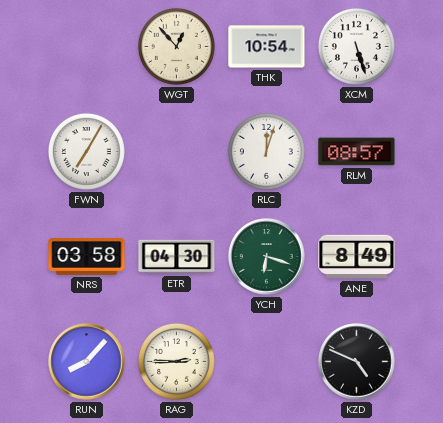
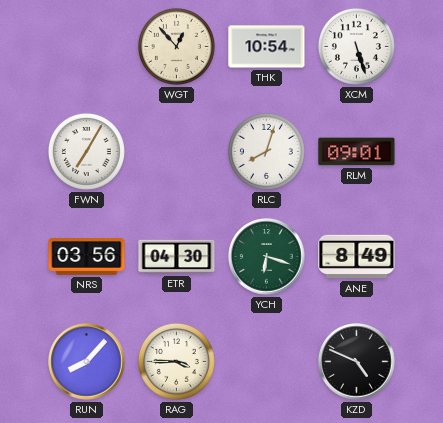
RLC: 12:03 -> 8:03 (266, 151)
RLM: 08:57 -> 09:01 (357, 152)
NRS: 03:58 -> 03:56 (87, 257)
RAG: 2:45 -> 3:45 (176, 361)
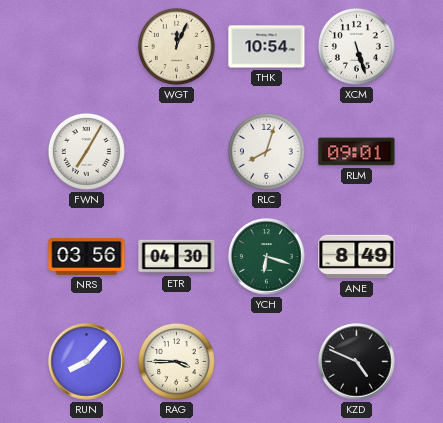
WGT: 12:53 -> 12:04 (176, 46)
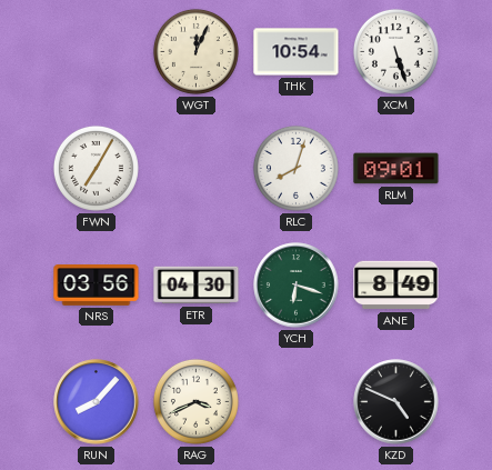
RAG: 3:45 -> 3:41 (195, 401)
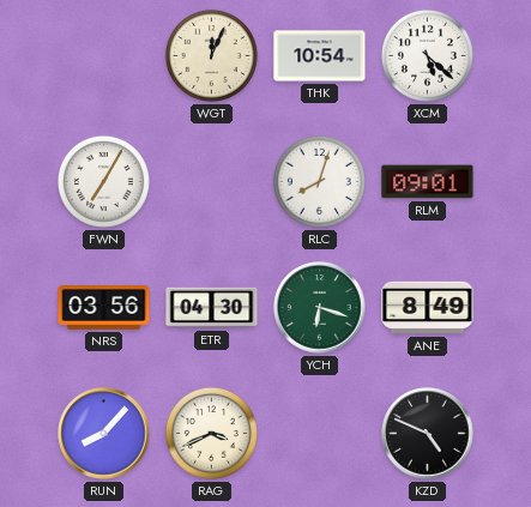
XCM: 5:27 -> 5:22 (427, 55)
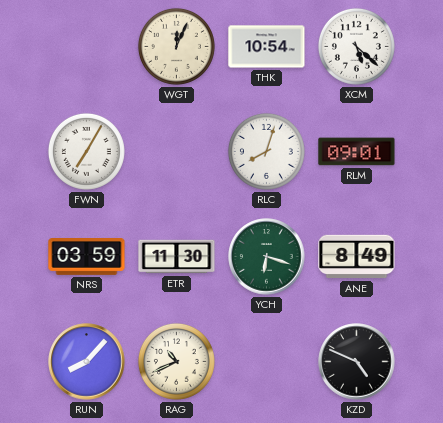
NRS: 03:56 -> 03:59 (87, 257)
ETR: 04:30 -> 11:30 (177, 257)
RAG: 3:41 -> 10:41 (176, 361)
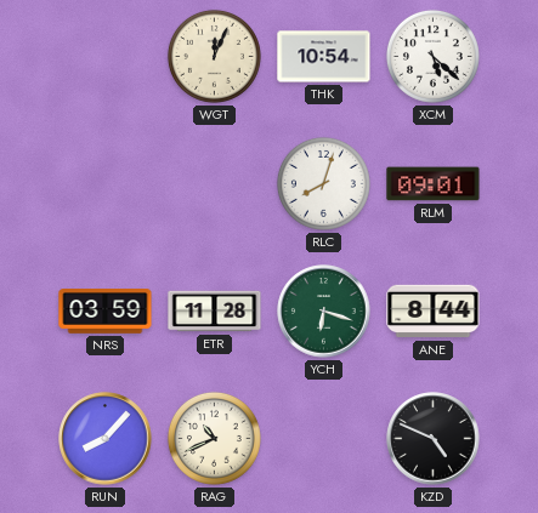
FWN: 7:05 -> none (86, 151)
ETR: 11:30 -> 11:28 (215, 312)
ANE: 8:49 -> 8:44 (434, 312)
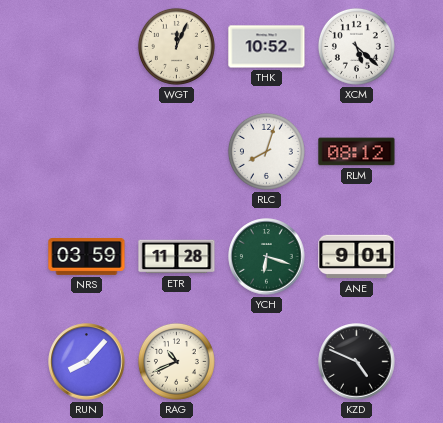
THK: 10:54 -> 10:52 (267, 47)
RLM: 09:01 -> 08:12 (357, 152)
ANE: 8:44 -> 9:01 (357, 257)
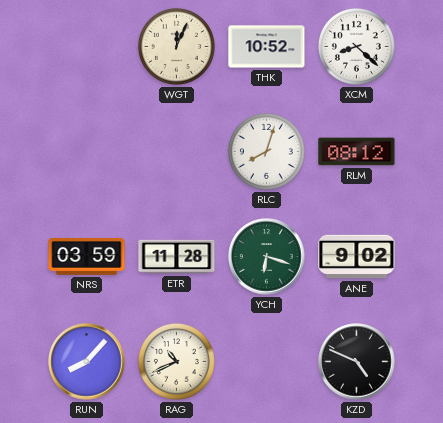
XCM: 5:22 -> 8:22 (356, 46)
ANE: 9:01 -> 9:02 (357, 257)
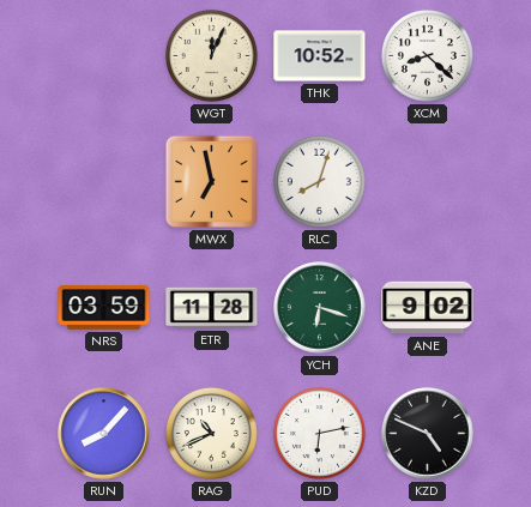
MWX: none -> 6:58 (211, 181)
RLM: 08:12 -> none (357, 152)
PUD: none -> 6:13 (319, 433)
